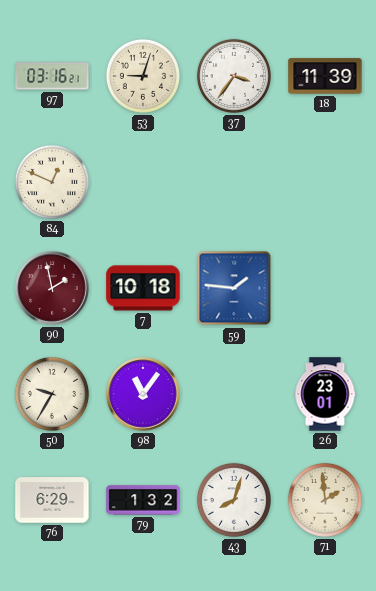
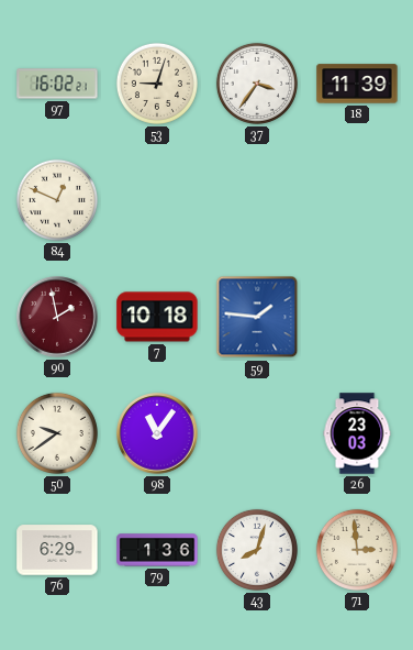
97: 03:16 -> 16:02 (57, 84)
50: 9:35 -> 9:39 (57, 433)
26: 23:01 -> 23:03 (357, 433)
79: 1:32 -> 1:36 (157, 550)
71: 1:59 -> 2:59 (357, 550)
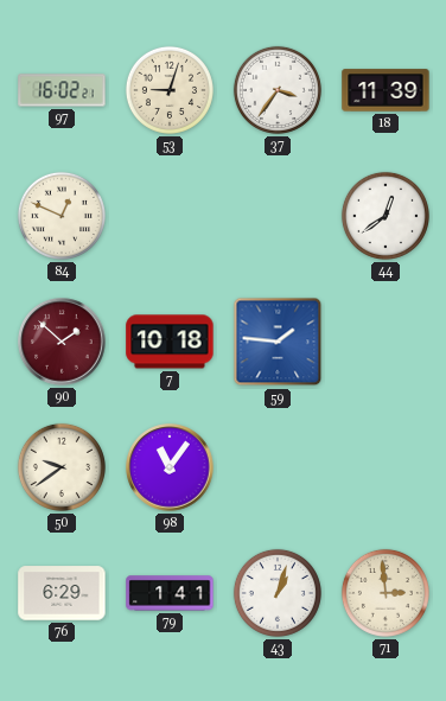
44: none -> 12:39 (386, 216)
90: 1:58 -> 1:52 (62, 342)
26: 23:03 -> none (357, 433)
79: 1:36 -> 1:41 (170, 593)
43: 8:03 -> 1:03 (278, 593)
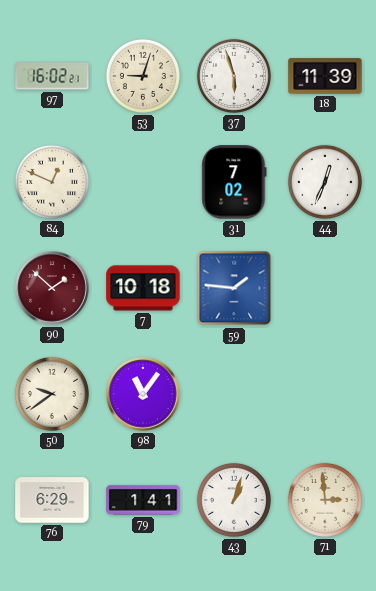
37: 3:36 -> 5:57 (234, 76)
31: none -> 7:02 (234, 182)
44: 12:39 -> 12:34 (325, 182)
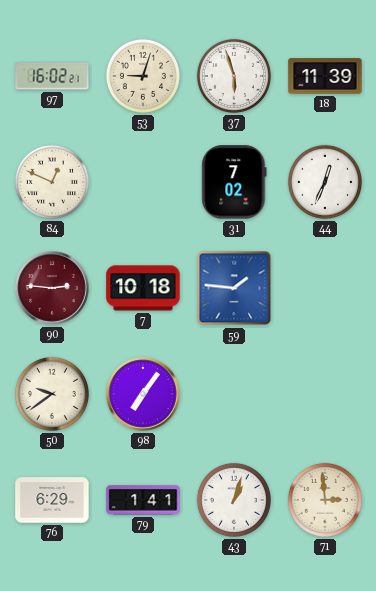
90: 1:52 -> 2:46 (52, 288)
98: 11:06 -> 7:06 (143, 394)
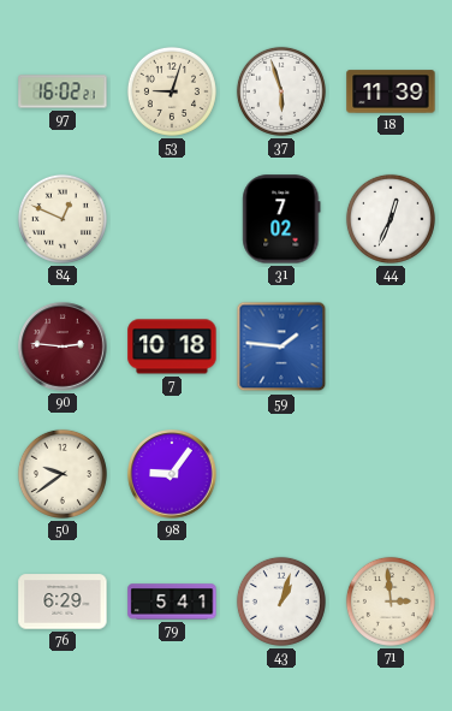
98: 7:06 -> 9:06 (172, 474)
79: 1:41 -> 5:41 (172, 602)
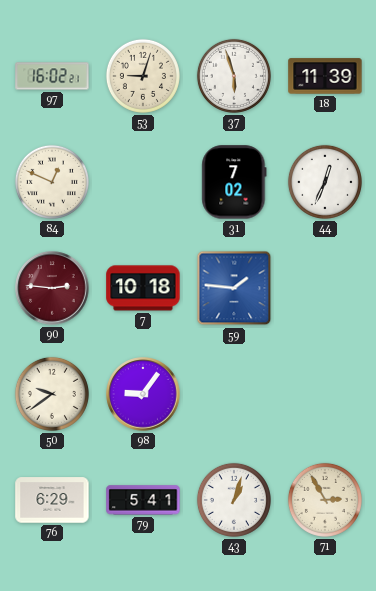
71: 2:59 -> 2:55 (325, 500)
